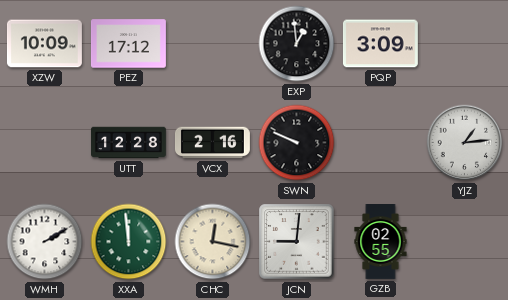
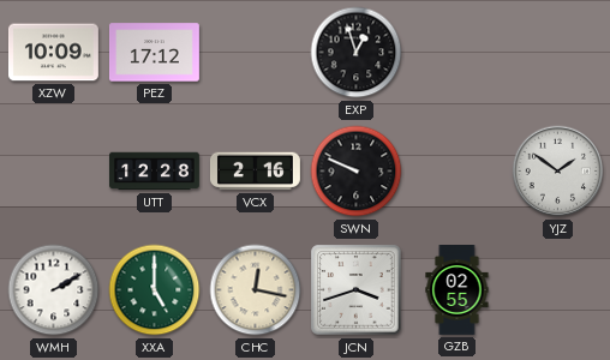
EXP: 12:59 -> 12:57 (357, 53)
PQP: 3:09 -> none (380, 44)
YJZ: 1:14 -> 1:51 (558, 172)
XXA: 11:59 -> 5:00 (155, 290)
JCN: 9:01 -> 3:42 (357, 290)
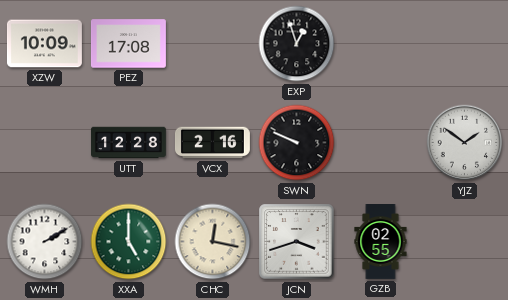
PEZ: 17:12 -> 17:08 (128, 44)
